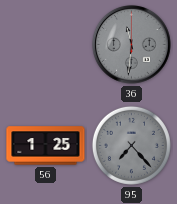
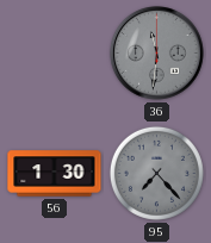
56: 1:25 -> 1:30 (55, 174)
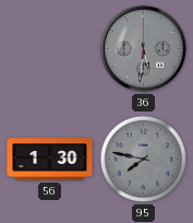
36: 11:31 -> 5:31 (144, 49)
95: 7:23 -> 7:47 (143, 159)
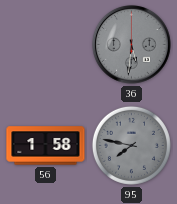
56: 1:30 -> 1:58 (46, 146)
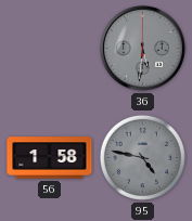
95: 7:47 -> 4:47 (142, 157)
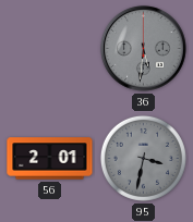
56: 1:58 -> 2:01 (50, 159)
95: 4:47 -> 3:32 (143, 158)
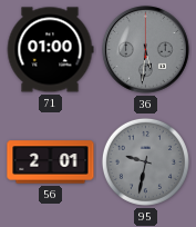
71: none -> 01:00 (50, 50)
95: 3:32 -> 9:32 (145, 161)
